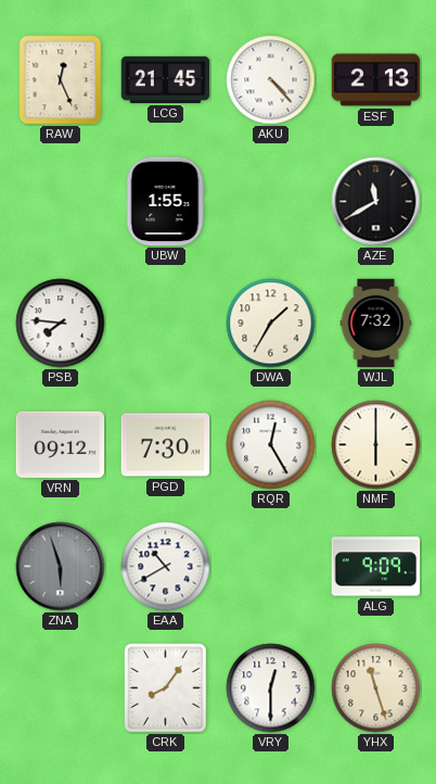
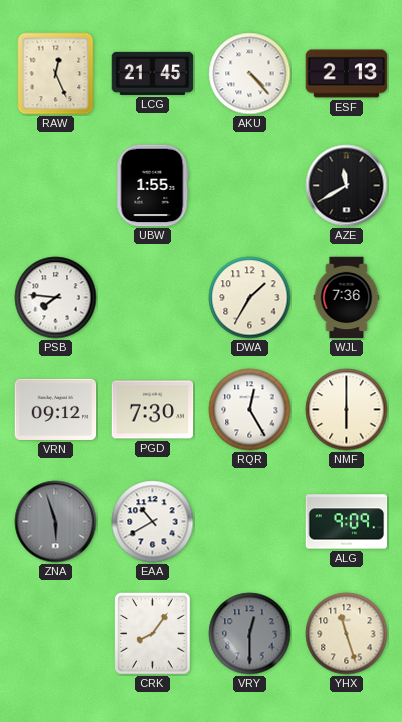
WJL: 7:32 -> 7:36 (347, 298)
VRY dial: white -> grey (250, 634)
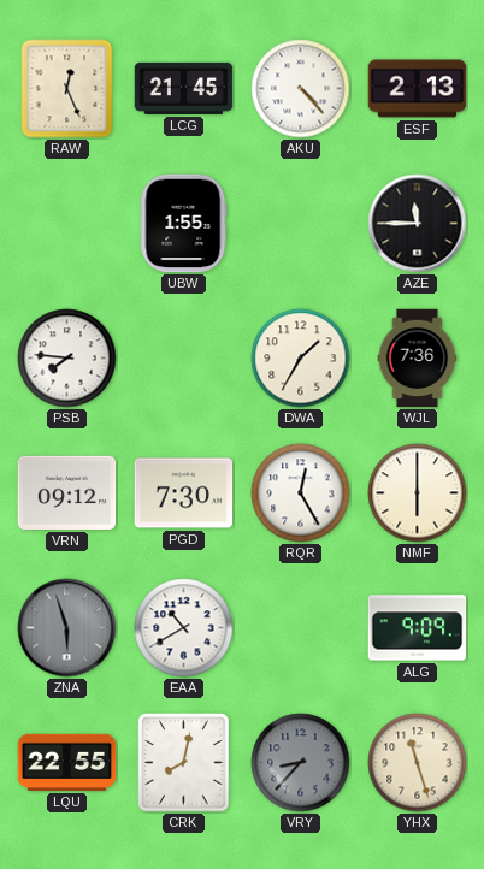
AZE: 11:40 -> 11:45 (418, 224)
LQU: none -> 22:55 (67, 762)
CRK: 8:06 -> 8:02 (184, 763)
VRY: 12:30 -> 8:37 (301, 763)
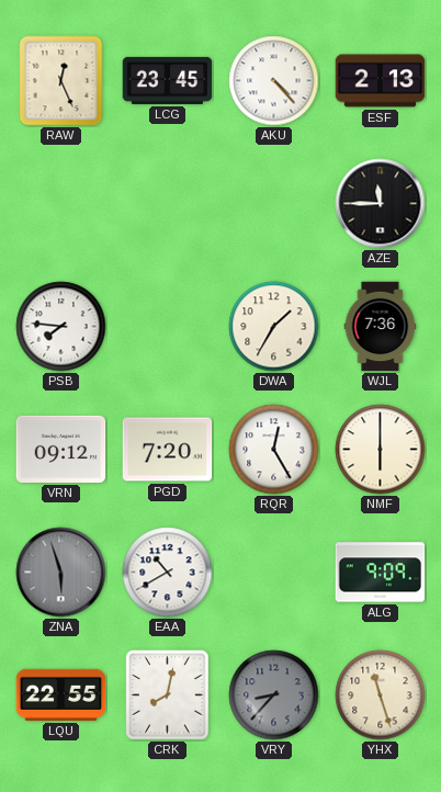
LCG: 21:45 -> 23:45 (168, 80)
UBW: 1:55 -> none (183, 224)
PGD: 7:30 -> 7:20 (168, 450)
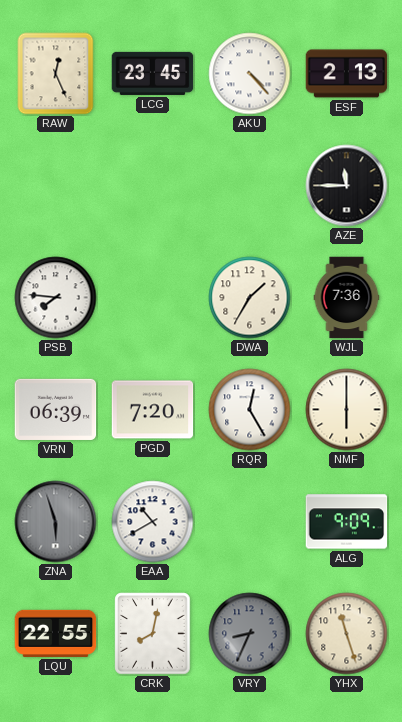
VRN: 09:12 -> 06:39 (56, 409)
VRY: 8:37 -> 8:34 (250, 634)
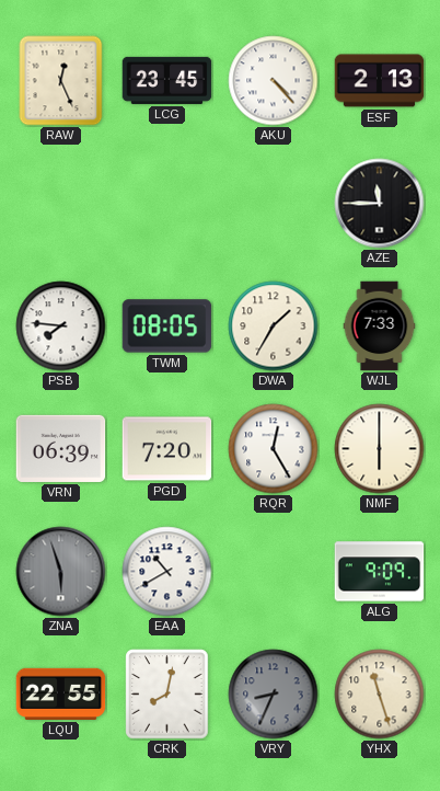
TWM: none -> 08:05 (167, 326)
WJL: 7:36 -> 7:33 (380, 326)
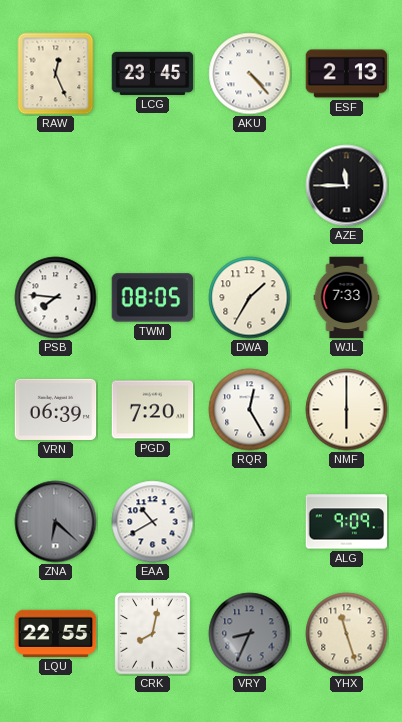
ZNA: 5:57 -> 6:22 (56, 522)
